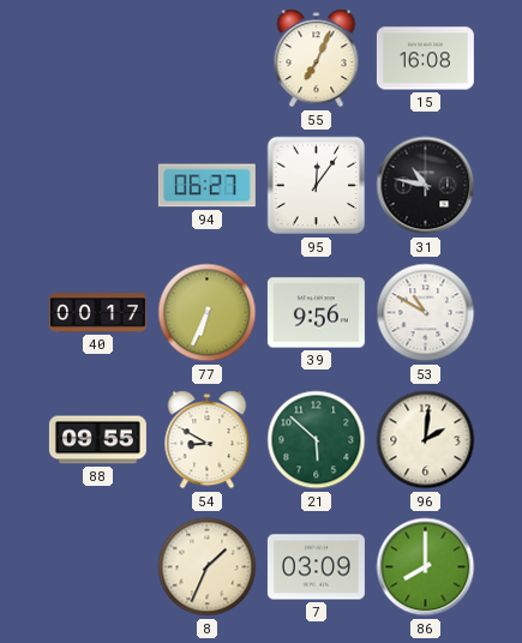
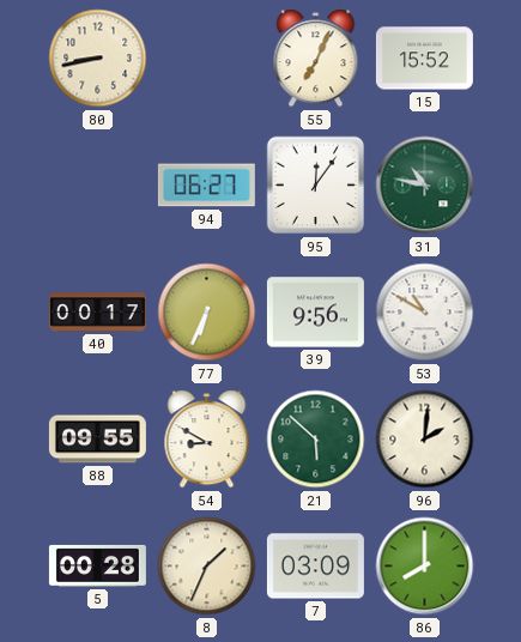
80: none -> 8:43 (98, 59)
15: 16:08 -> 15:52 (424, 59)
31 dial: black -> green (425, 186)
5: none -> 00:28 (97, 565)
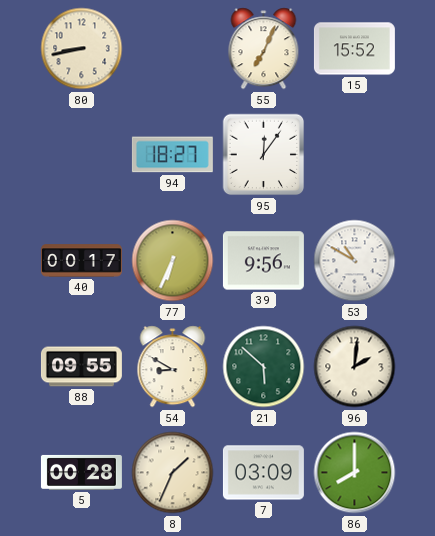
94: 06:27 -> 18:27 (172, 155)
31: 10:47 -> none (425, 186)
